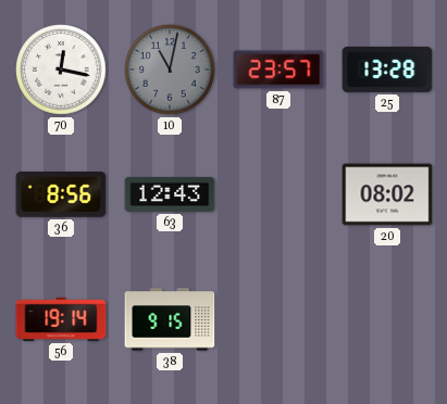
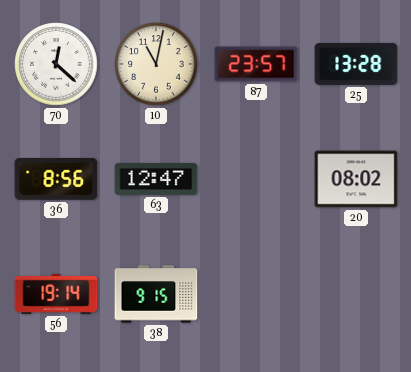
70: 12:17 -> 12:22 (56, 64)
10 dial: grey -> cream (156, 64)
63: 12:43 -> 12:47 (156, 179)
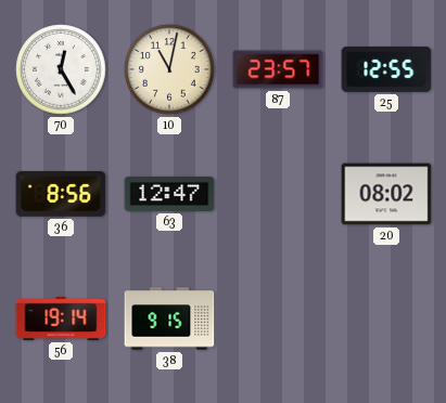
70: 12:22 -> 12:25 (61, 69)
25: 13:28 -> 12:55 (386, 69)
